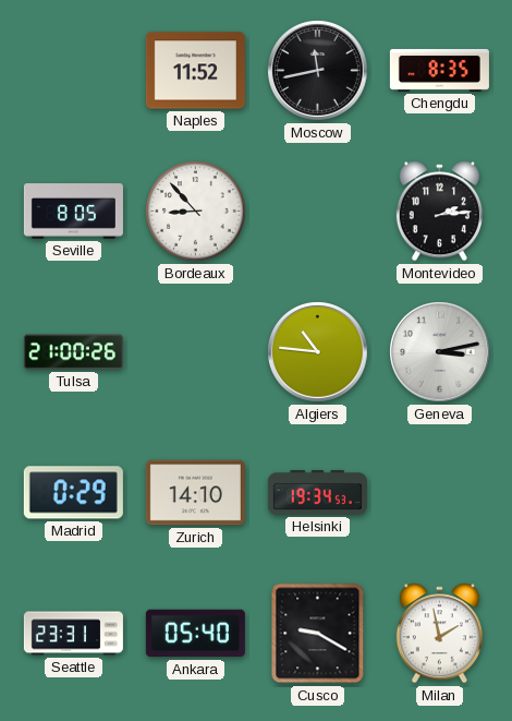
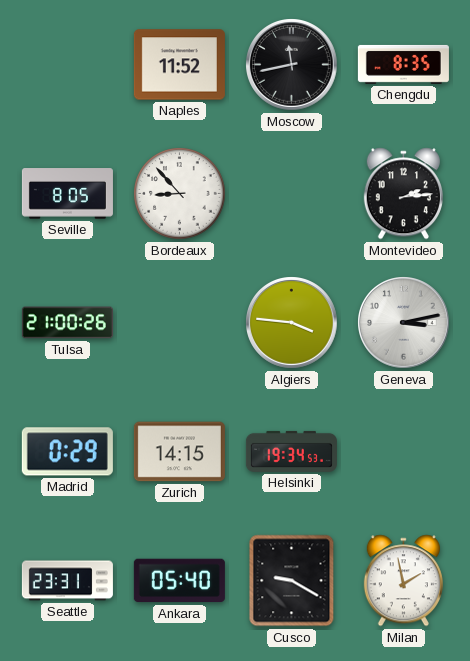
Algiers: 10:46 -> 3:46 (292, 323)
Zurich: 14:10 -> 14:15 (179, 452)
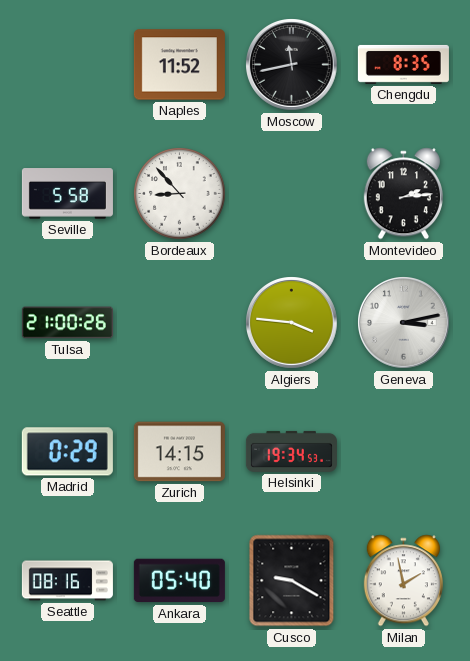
Seville: 8:05 -> 5:58 (67, 194)
Seattle: 23:31 -> 08:16 (67, 581)
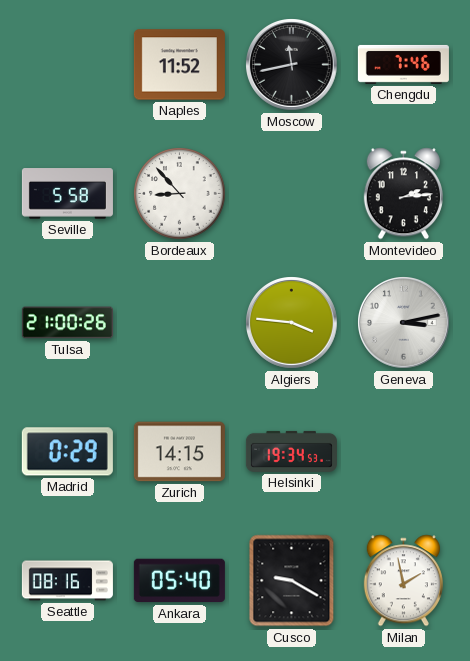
Chengdu: 8:35 -> 7:46 (403, 64)
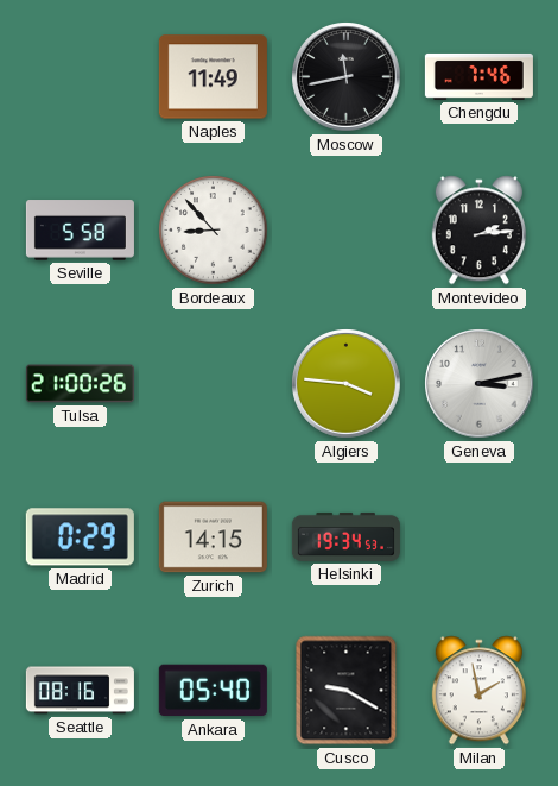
Naples: 11:52 -> 11:49 (213, 77)
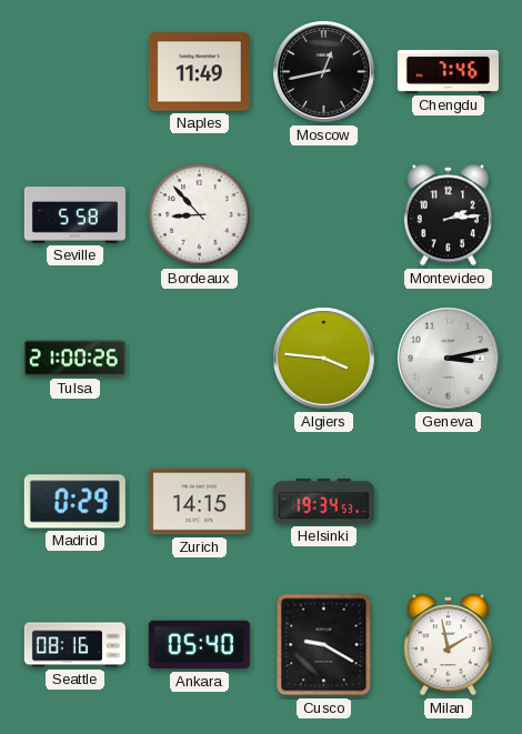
Moscow: 11:43 -> 12:43 (324, 72)
